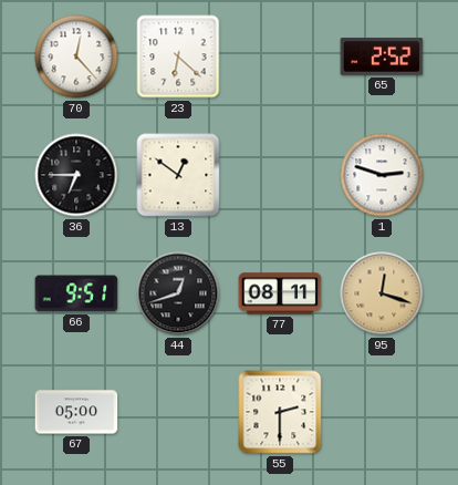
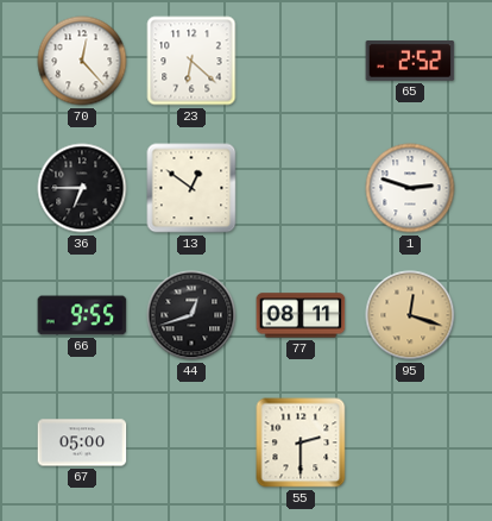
66: 9:51 -> 9:55 (82, 315)
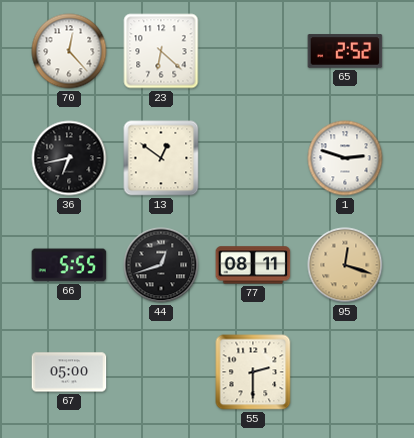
36: 6:45 -> 6:43 (69, 158)
66: 9:55 -> 5:55 (69, 265)
